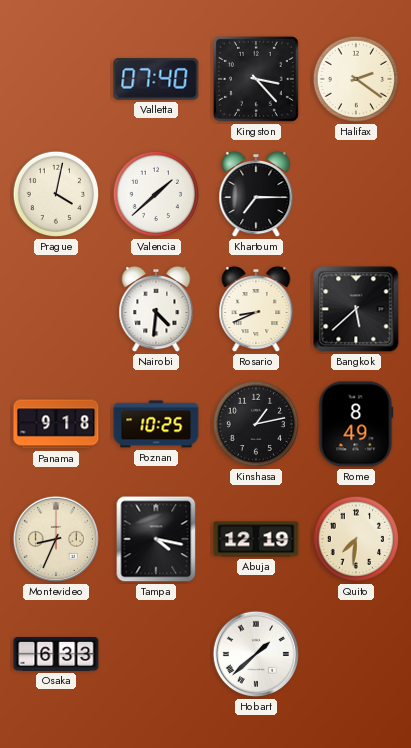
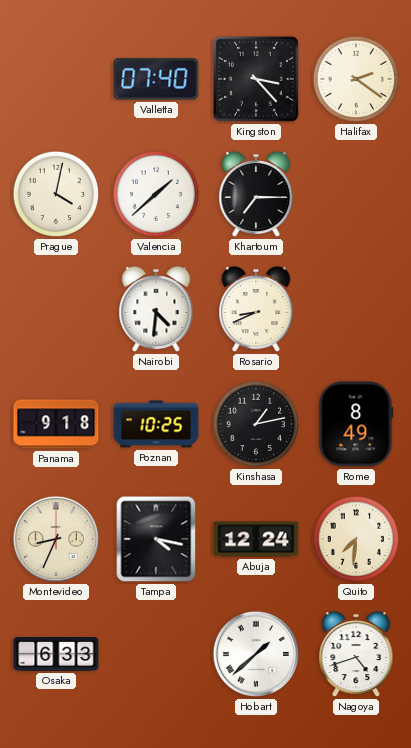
Bangkok: 5:38 -> none (356, 309)
Abuja: 12:19 -> 12:24 (256, 539)
Nagoya: none -> 4:42 (356, 654)
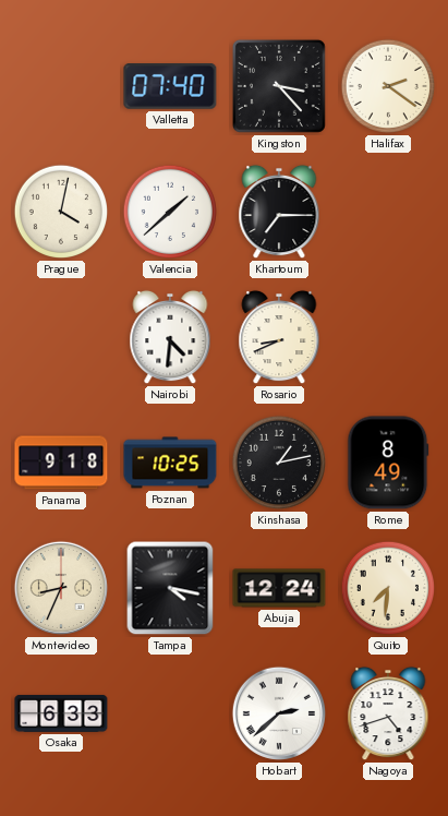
Hobart: 1:38 -> 2:38 (279, 713)
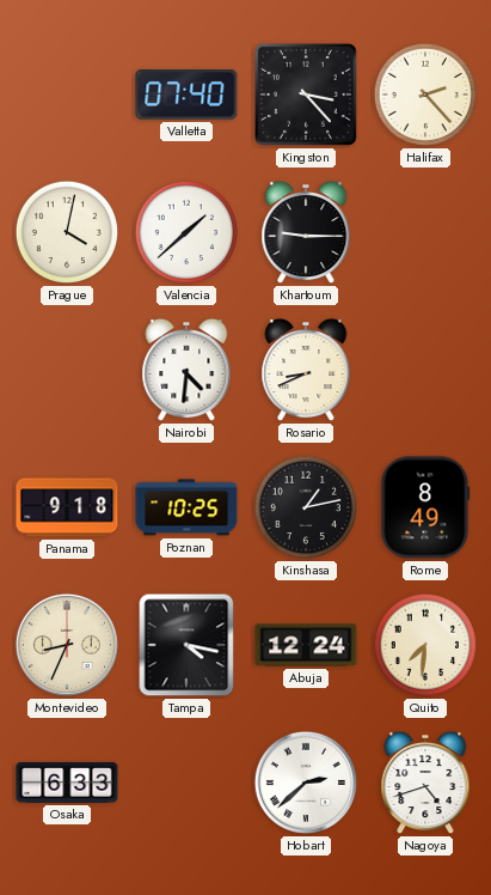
Halifax: 2:21 -> 2:23 (425, 95)
Khartoum: 7:15 -> 9:15 (306, 232)
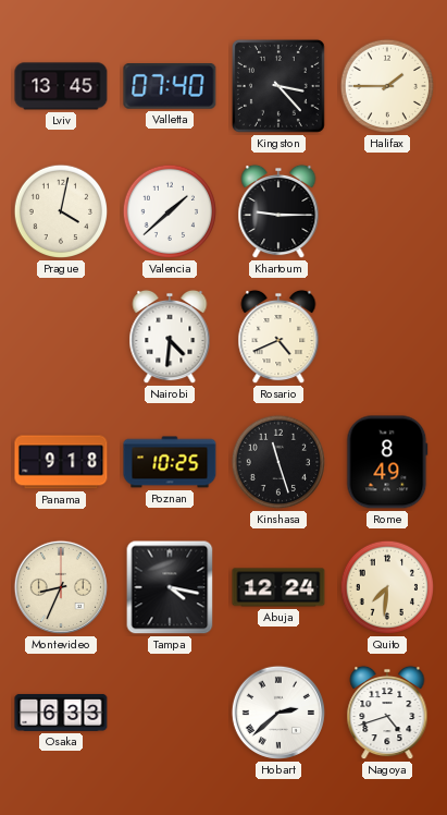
Lviv: none -> 13:45 (61, 86)
Halifax: 2:23 -> 1:45 (387, 86)
Rosario: 8:41 -> 4:41 (278, 337)
Kinshasa: 1:13 -> 11:27 (278, 462)
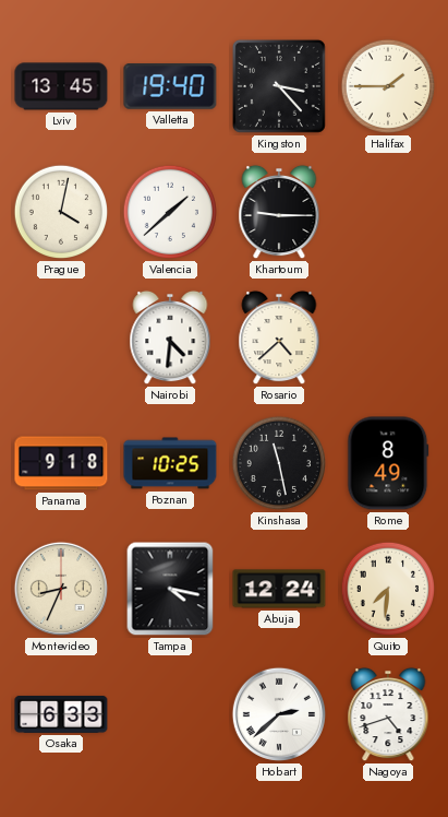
Valletta: 07:40 -> 19:40 (170, 87)
Rosario: 4:41 -> 4:38 (279, 338)
Kinshasa: 11:27 -> 11:28 (279, 463)
